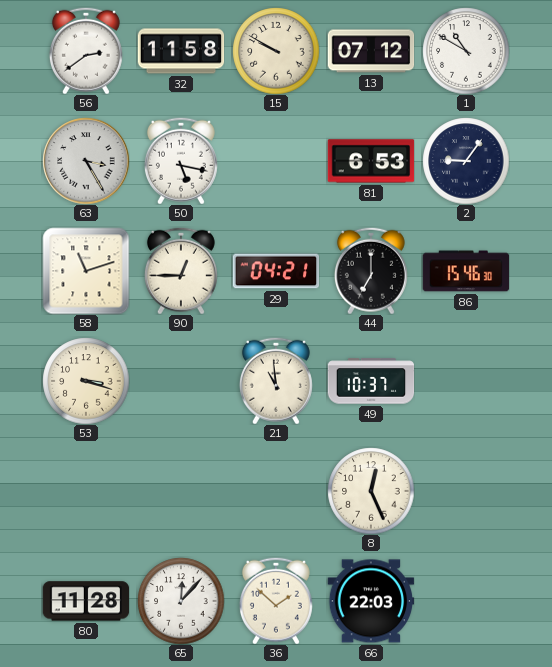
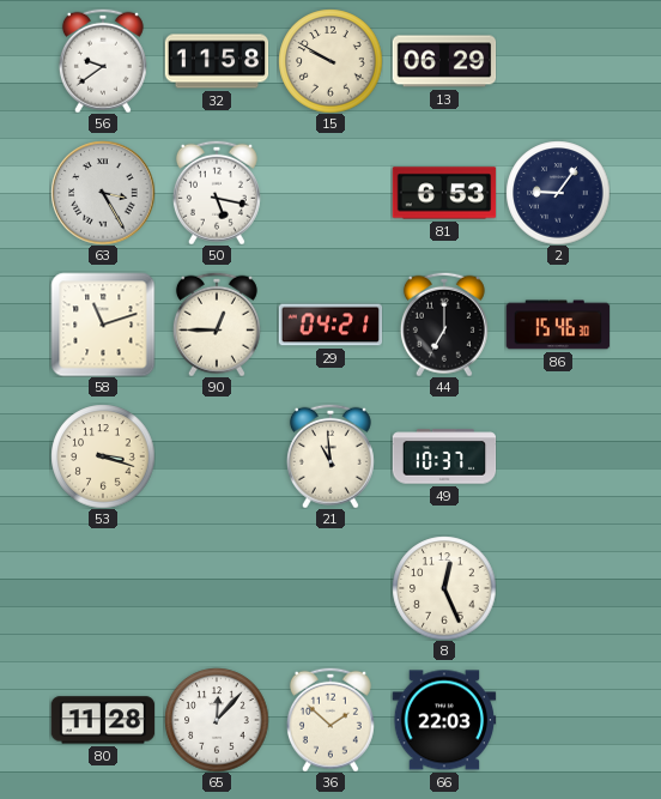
56: 2:39 -> 9:39 (103, 61)
13: 07:12 -> 06:29 (444, 61)
1: 10:50 -> none (466, 51)
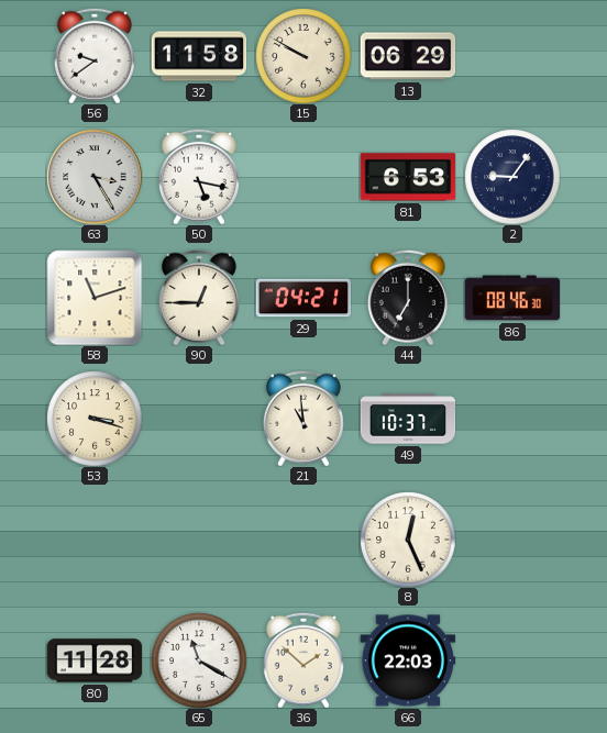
86: 15:46 -> 08:46 (512, 298)
65: 12:07 -> 11:20 (199, 660)
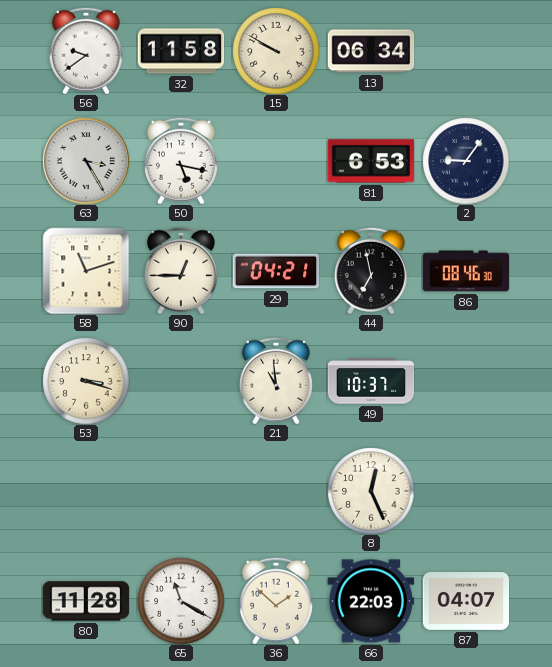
13: 06:29 -> 06:34 (371, 51)
44: 7:00 -> 6:58 (371, 271)
87: none -> 04:07 (466, 602)
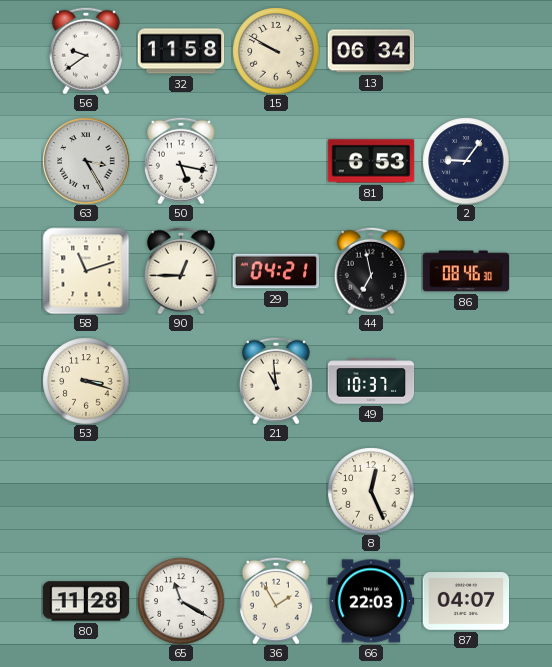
36: 1:52 -> 1:55 (276, 601)
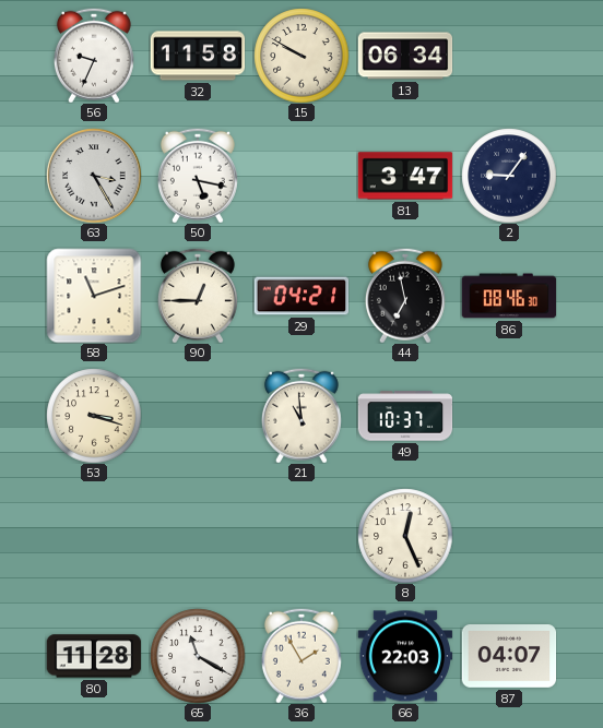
56: 9:39 -> 9:34 (94, 56)
81: 6:53 -> 3:47 (405, 176)
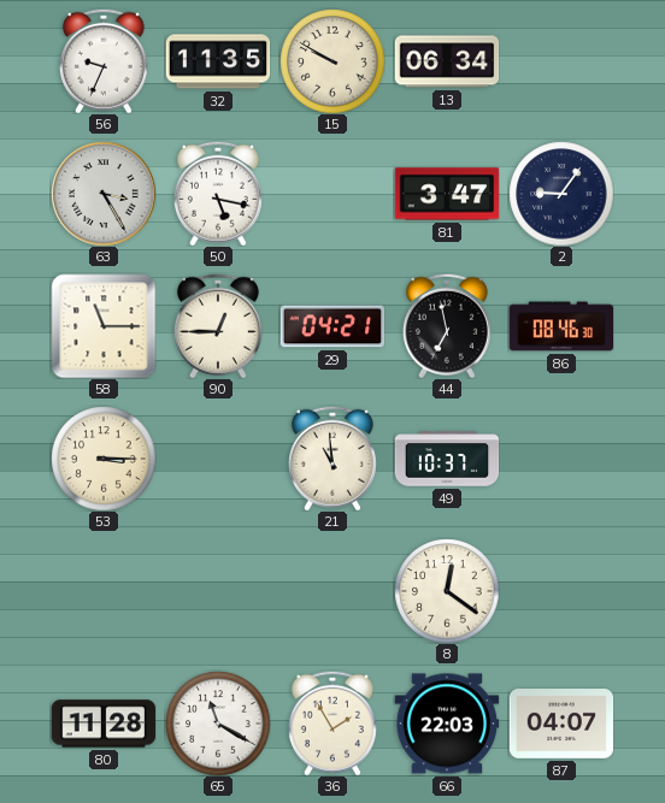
32: 11:58 -> 11:35 (218, 61)
58: 11:12 -> 11:15 (104, 326)
53: 3:18 -> 3:15 (104, 459)
8: 12:26 -> 12:21 (447, 591)
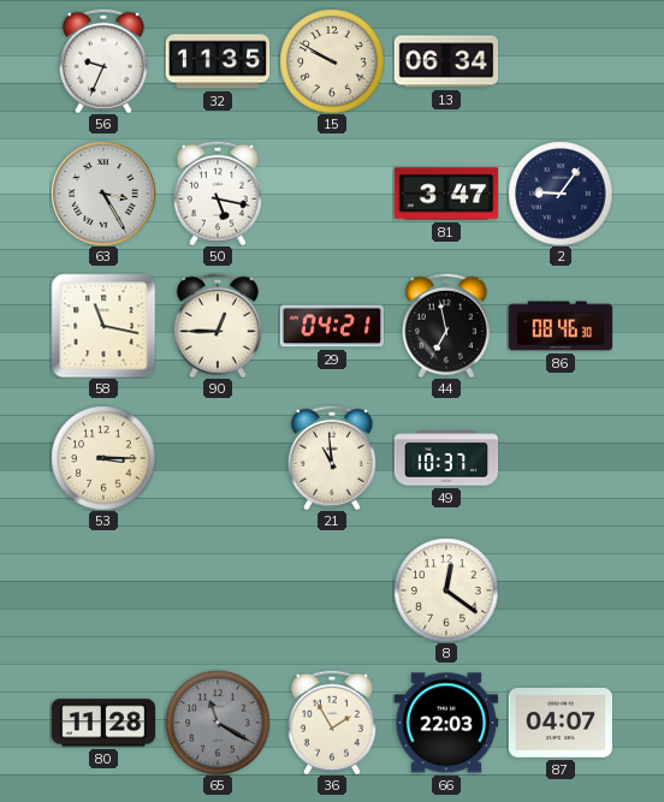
58: 11:15 -> 11:17 (103, 326)
65 dial: white -> grey (218, 723)
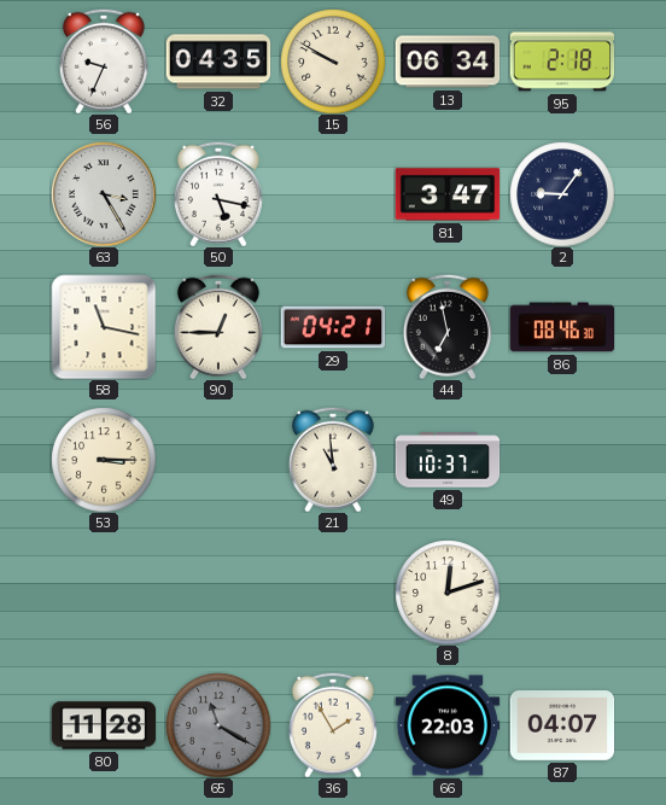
32: 11:35 -> 04:35 (218, 62)
95: none -> 2:18 (562, 62)
8: 12:21 -> 12:12 (448, 593)
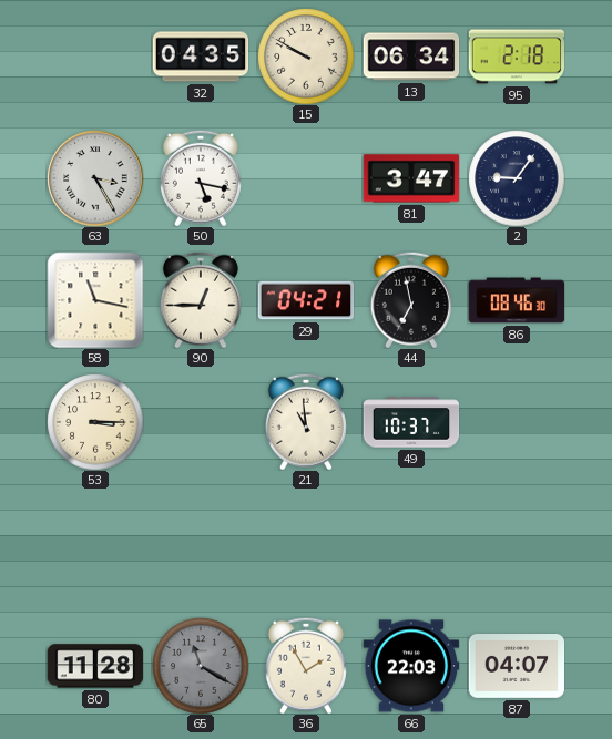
56: 9:34 -> none (104, 62)
8: 12:12 -> none (448, 593)
